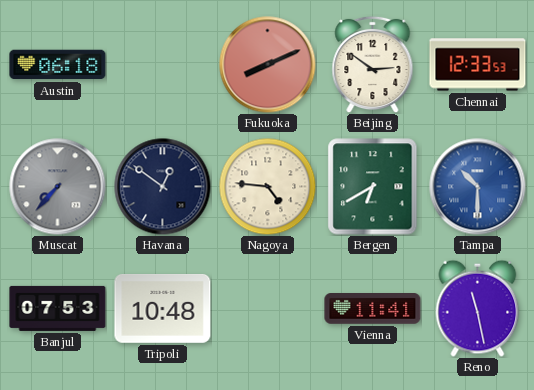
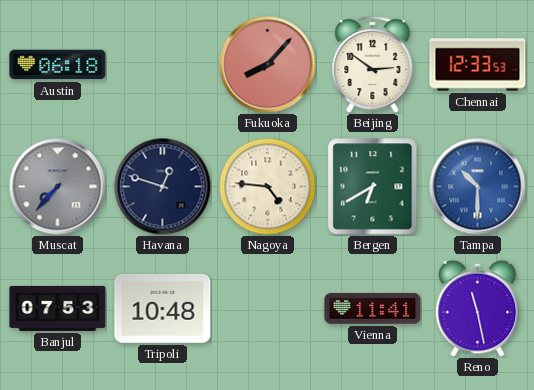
Fukuoka: 8:11 -> 8:07 (268, 65)
Havana: 12:51 -> 12:48 (163, 187)
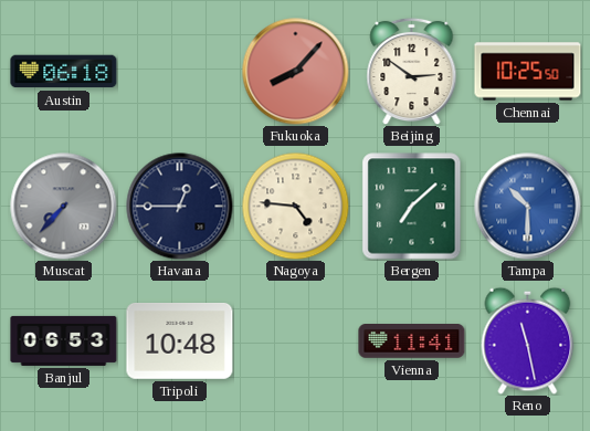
Chennai: 12:33 -> 10:25 (528, 72)
Havana: 12:48 -> 12:45 (180, 207)
Bergen: 6:40 -> 7:08 (412, 207)
Banjul: 07:53 -> 06:53 (64, 340)
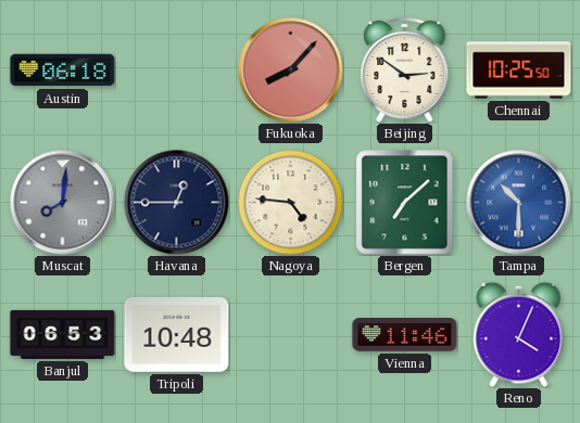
Muscat: 7:37 -> 8:01 (63, 203)
Vienna: 11:41 -> 11:46 (405, 335)
Reno: 11:28 -> 4:04 (519, 334)
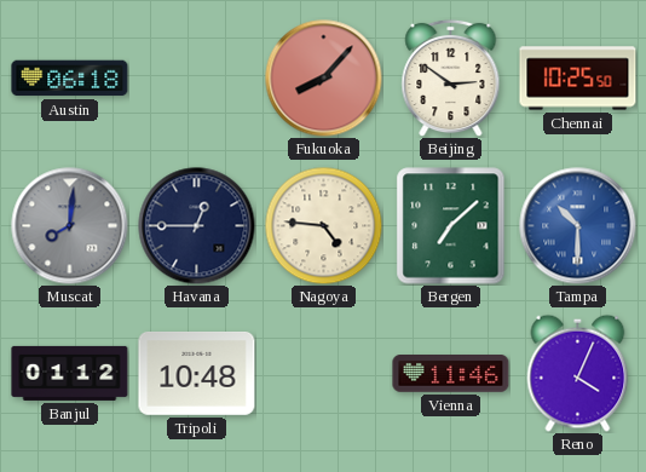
Banjul: 06:53 -> 01:12 (70, 373)
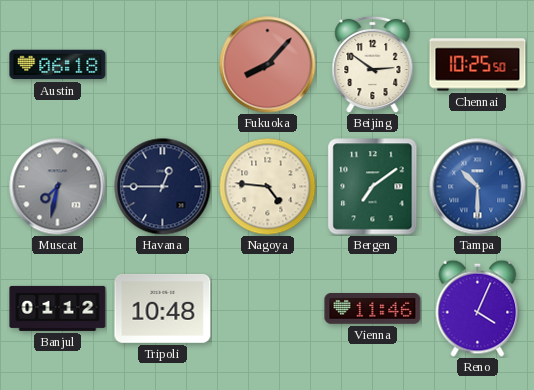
Muscat: 8:01 -> 7:32 (58, 187)
Bergen: 7:08 -> 7:09 (373, 187)
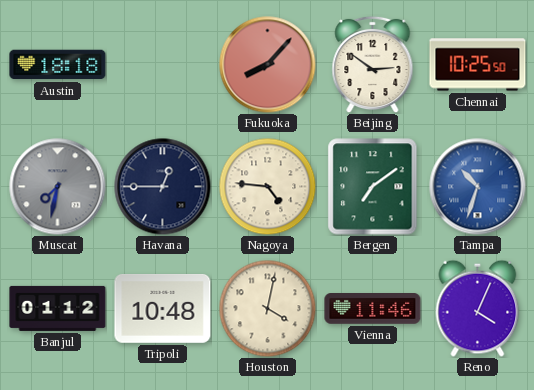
Austin: 06:18 -> 18:18 (58, 65)
Tampa: 10:30 -> 10:33 (478, 187)
Houston: none -> 4:02 (267, 308)
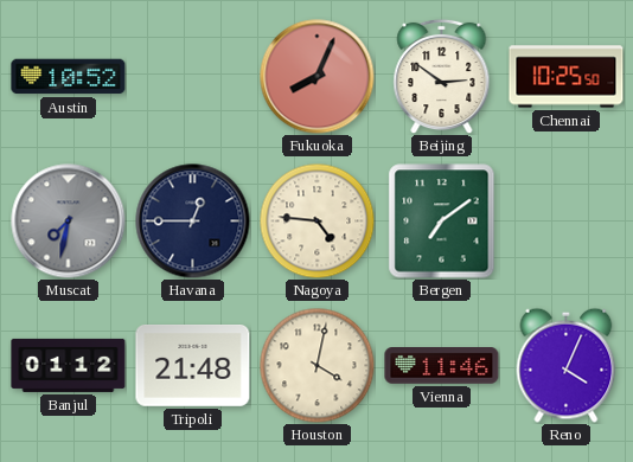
Austin: 18:18 -> 10:52 (69, 77)
Fukuoka: 8:07 -> 8:04 (318, 77)
Tampa: 10:33 -> none (478, 187)
Tripoli: 10:48 -> 21:48 (193, 366)
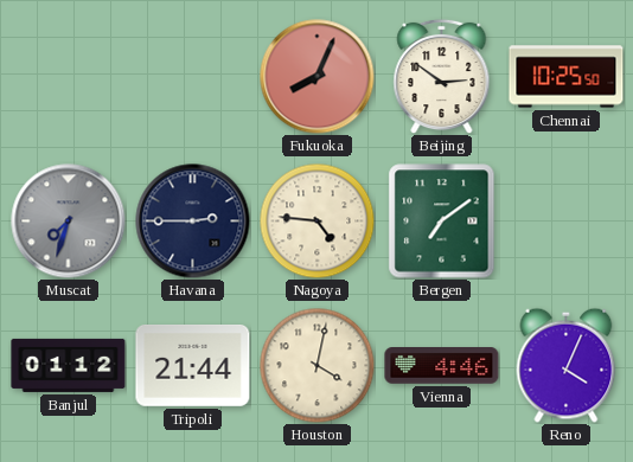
Austin: 10:52 -> none (69, 77)
Muscat: 7:32 -> 7:33 (69, 222)
Havana: 12:45 -> 2:45 (193, 222)
Tripoli: 21:48 -> 21:44 (193, 366)
Vienna: 11:46 -> 4:46 (442, 366)
